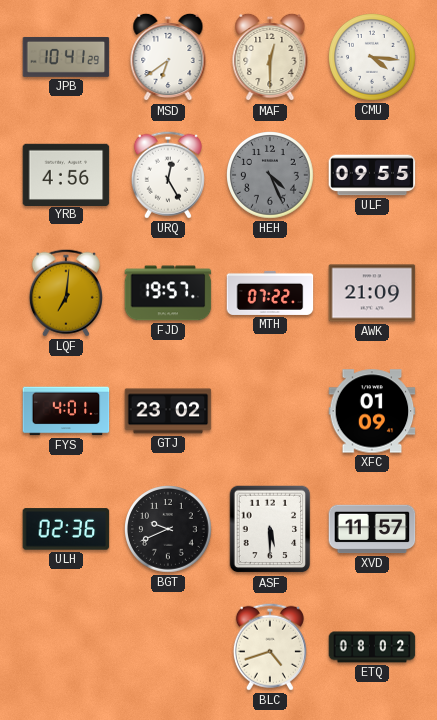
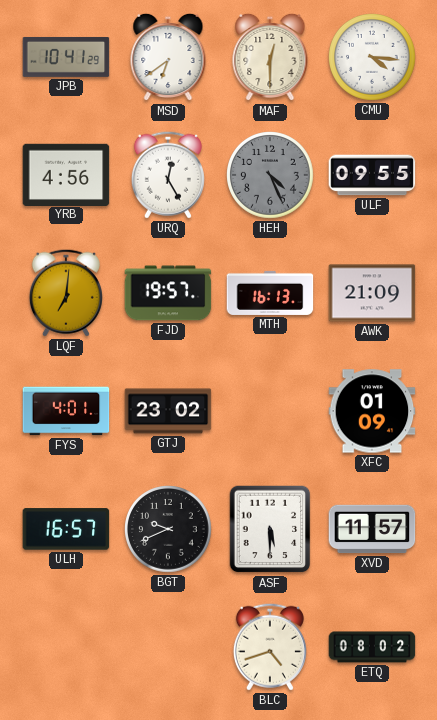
MTH: 07:22 -> 16:13 (270, 293)
ULH: 02:36 -> 16:57 (66, 529)
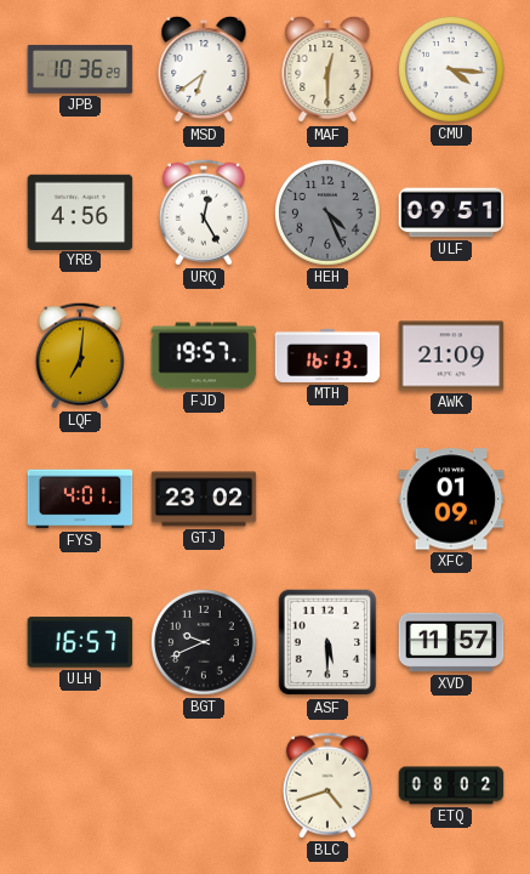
JPB: 10:41 -> 10:36 (80, 69)
ULF: 09:55 -> 09:51 (451, 212)
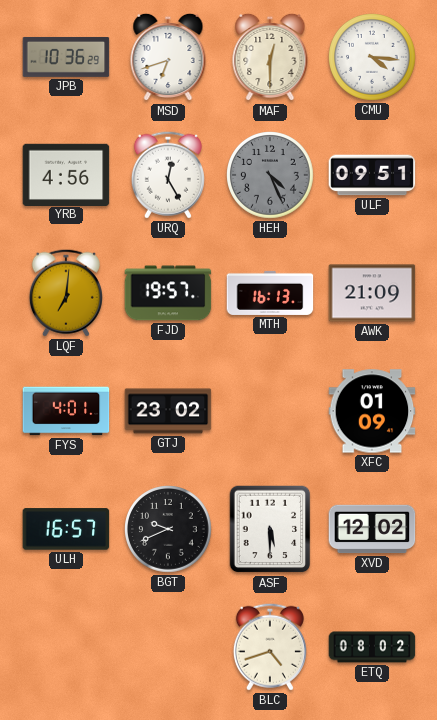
MSD: 6:39 -> 6:42 (168, 57)
XVD: 11:57 -> 12:02 (372, 529)
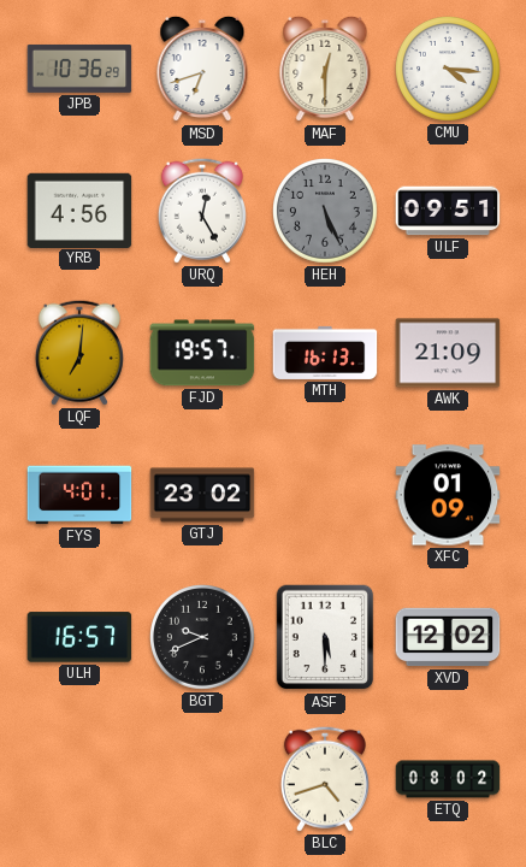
HEH: 4:26 -> 5:26 (326, 212)
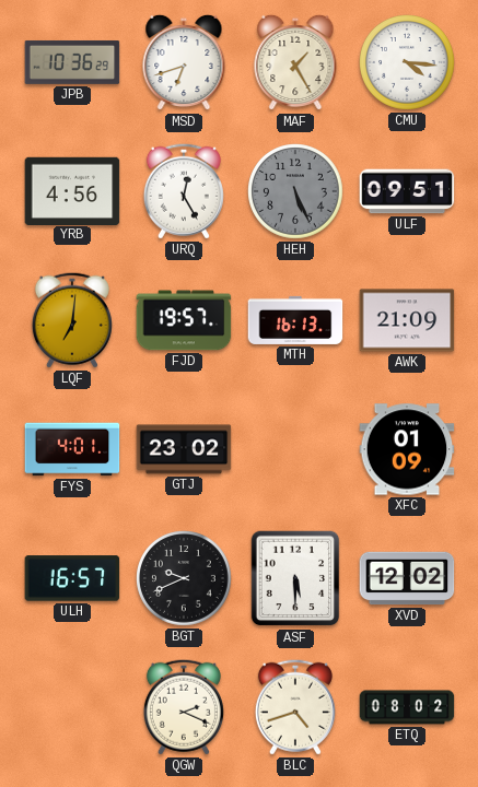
MAF: 12:30 -> 1:25 (295, 62)
QGW: none -> 2:19 (184, 707)
